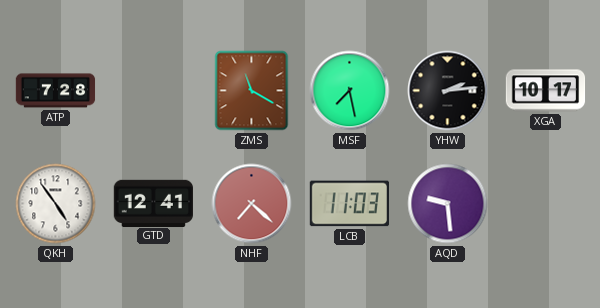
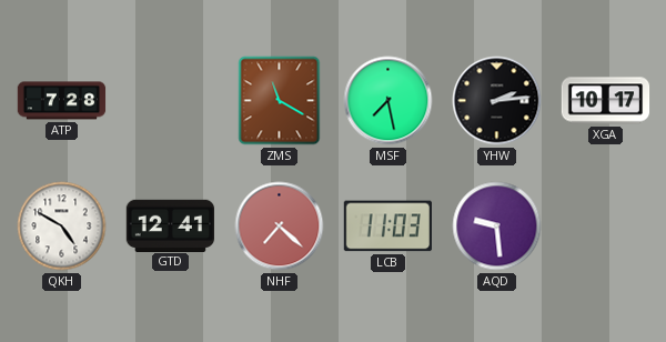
QKH: 4:54 -> 4:50 (62, 227)
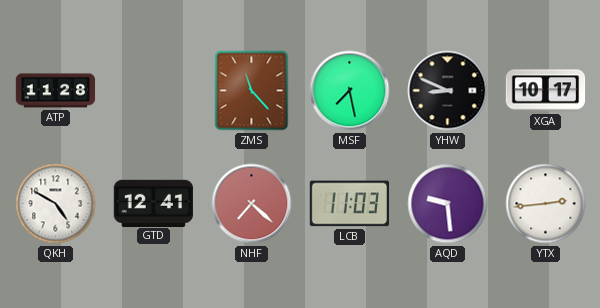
ATP: 7:28 -> 11:28 (56, 91)
ZMS: 11:20 -> 11:23 (252, 91)
YHW: 2:14 -> 8:49 (448, 91)
YTX: none -> 2:44 (546, 204)
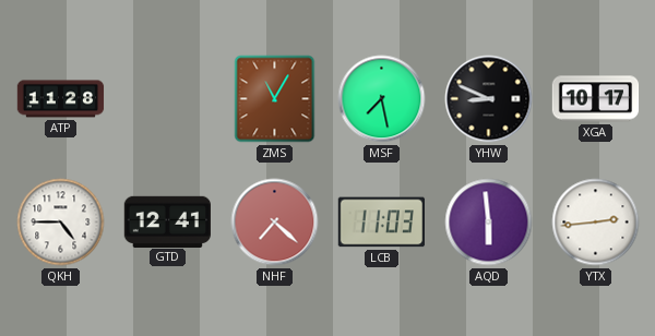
ZMS: 11:23 -> 11:05 (275, 99)
QKH: 4:50 -> 4:45 (61, 223)
AQD: 9:29 -> 5:59 (489, 223)
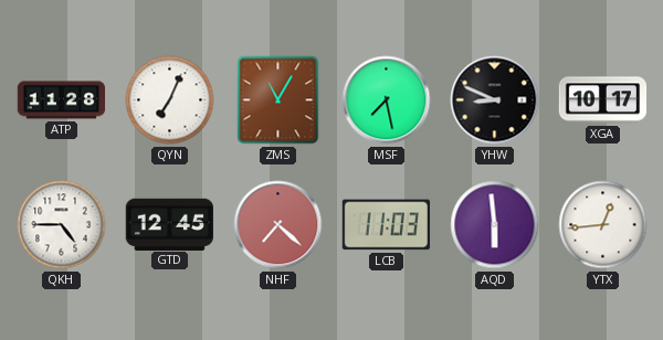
QYN: none -> 7:04 (170, 100)
GTD: 12:41 -> 12:45 (169, 224)
YTX: 2:44 -> 12:44 (603, 225)
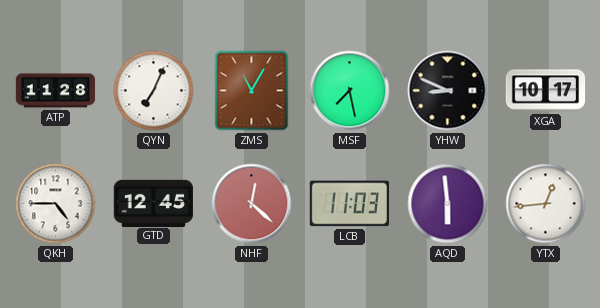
NHF: 7:22 -> 12:22 (252, 204)
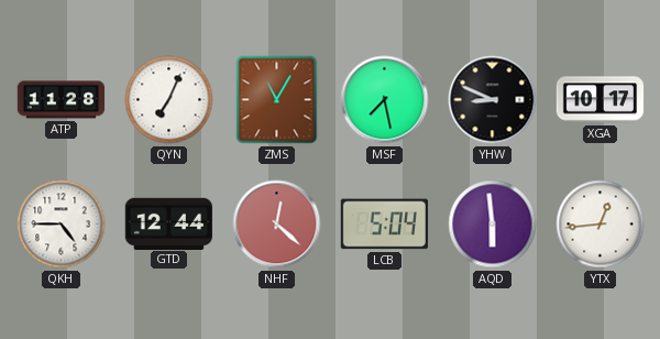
GTD: 12:45 -> 12:44 (168, 223)
LCB: 11:03 -> 5:04 (384, 225)
